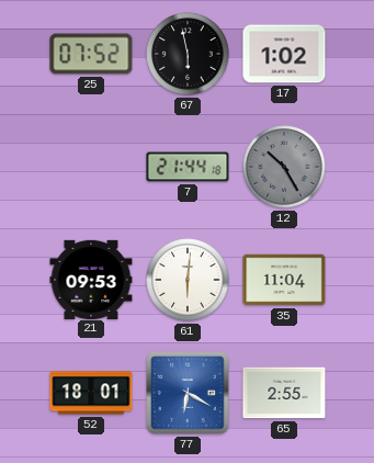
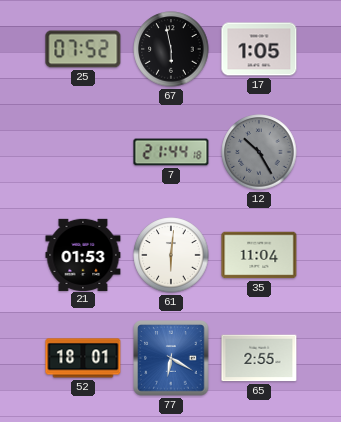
17: 1:02 -> 1:05 (259, 49)
21: 09:53 -> 01:53 (83, 254)
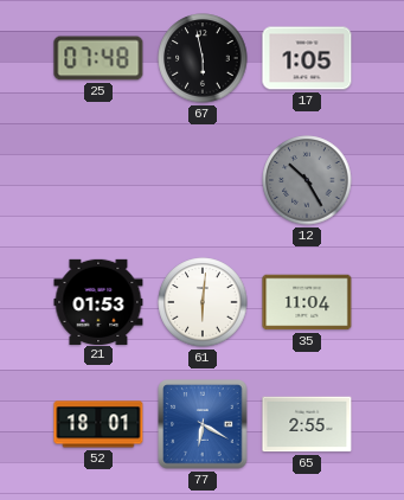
25: 07:52 -> 07:48 (98, 58)
7: 21:44 -> none (171, 152)
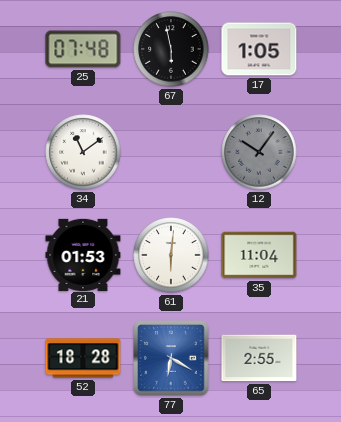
34: none -> 11:09 (83, 152)
12: 10:25 -> 10:06 (259, 152)
52: 18:01 -> 18:28 (83, 358)
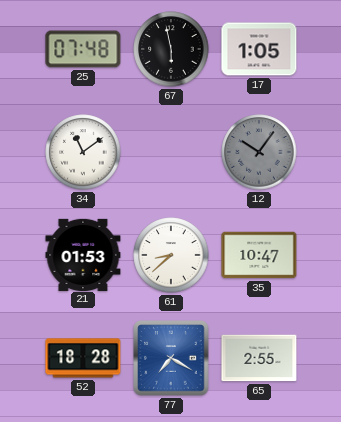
61: 6:01 -> 8:38 (171, 255)
35: 11:04 -> 10:47 (259, 255)
77: 6:20 -> 7:20 (171, 358)
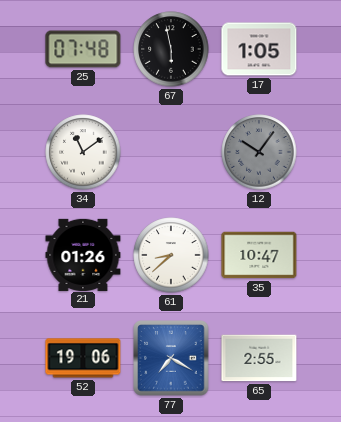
21: 01:53 -> 01:26 (83, 254)
52: 18:28 -> 19:06 (83, 358)
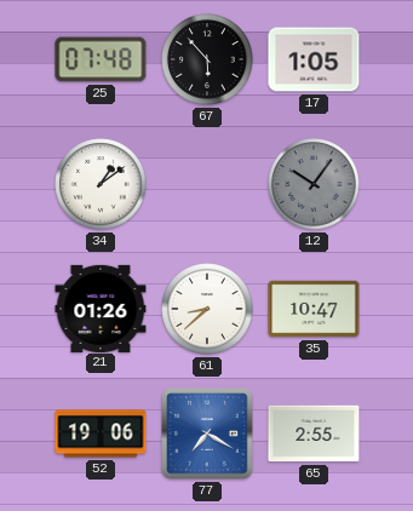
67: 5:58 -> 5:53 (207, 59)
34: 11:09 -> 1:09 (101, 184)
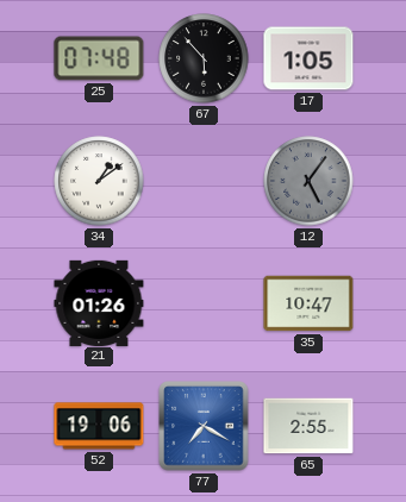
12: 10:06 -> 5:06 (308, 181)
61: 8:38 -> none (207, 309)
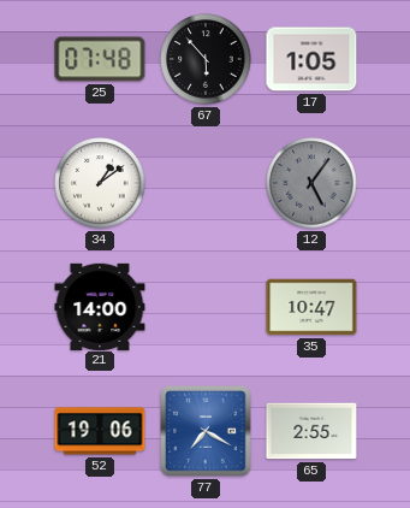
21: 01:26 -> 14:00 (100, 306)
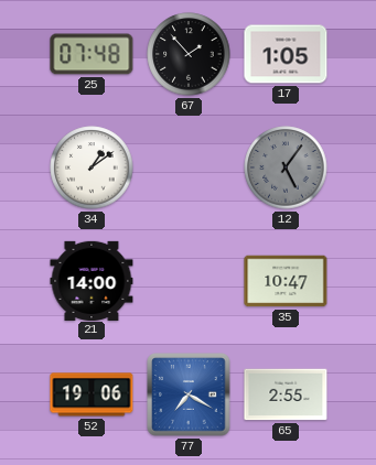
67: 5:53 -> 1:53 (189, 54)
